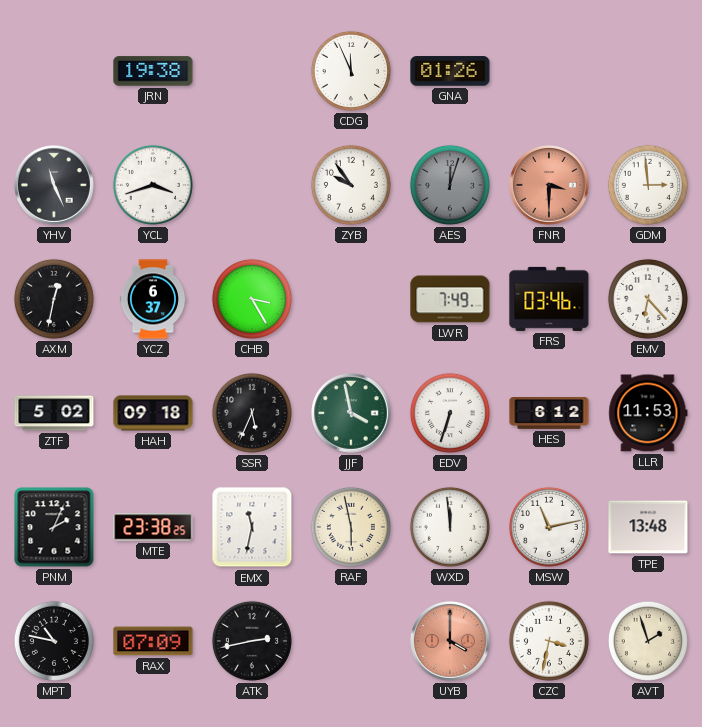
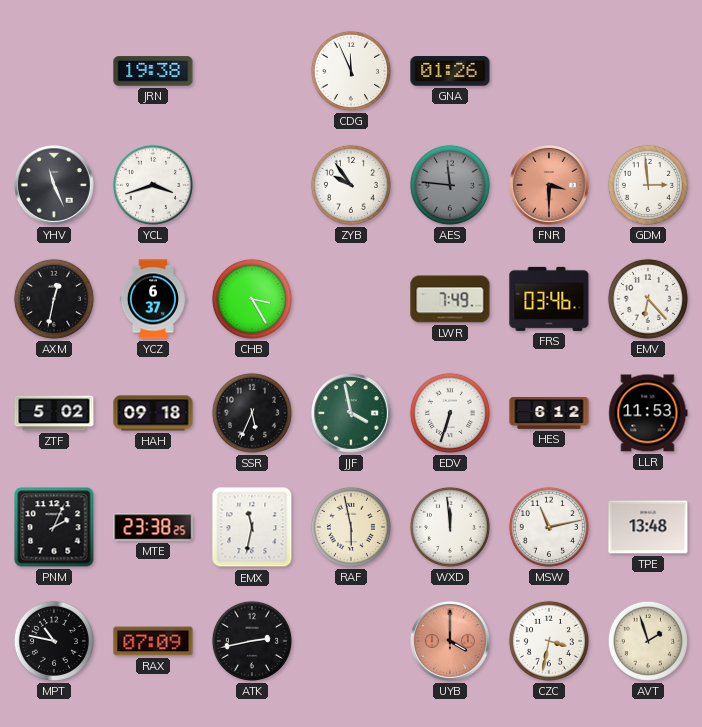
AES: 12:03 -> 11:46 (450, 185)
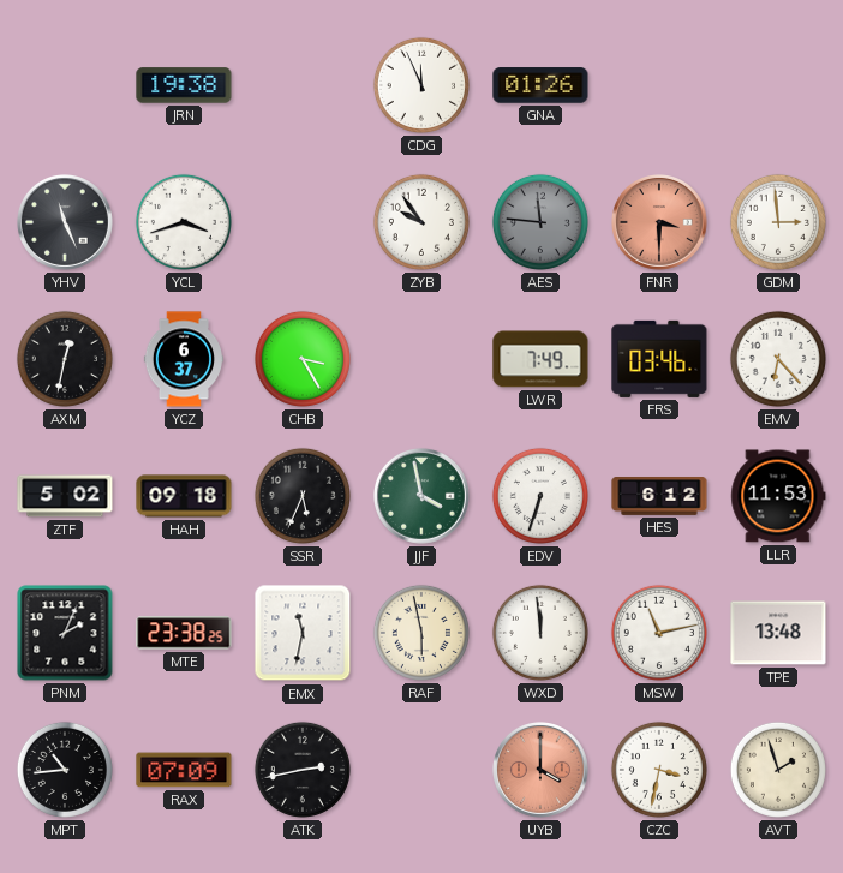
MPT: 10:47 -> 10:44 (65, 770)
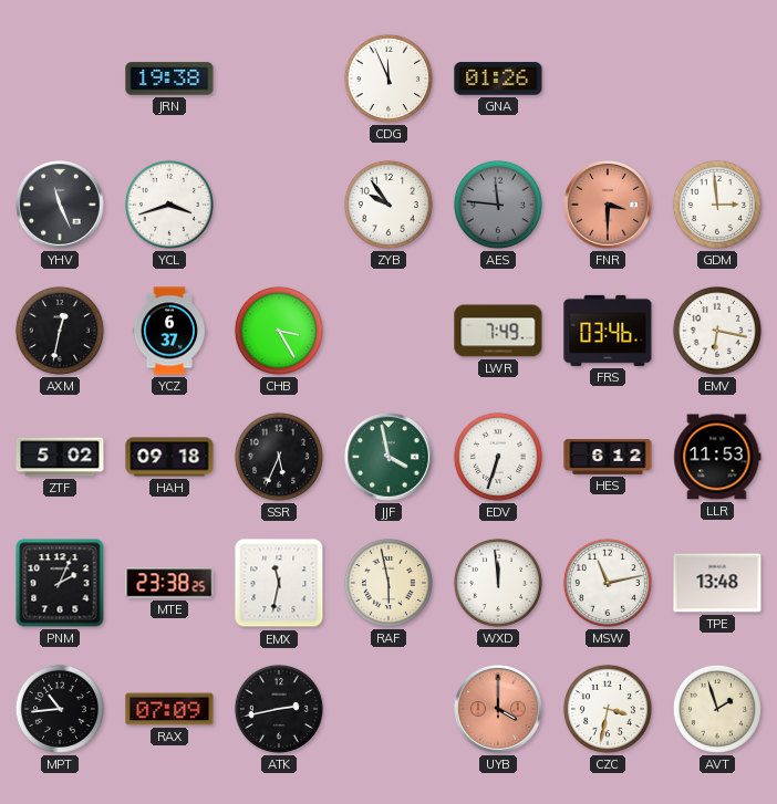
EMV: 6:23 -> 6:17 (717, 331)
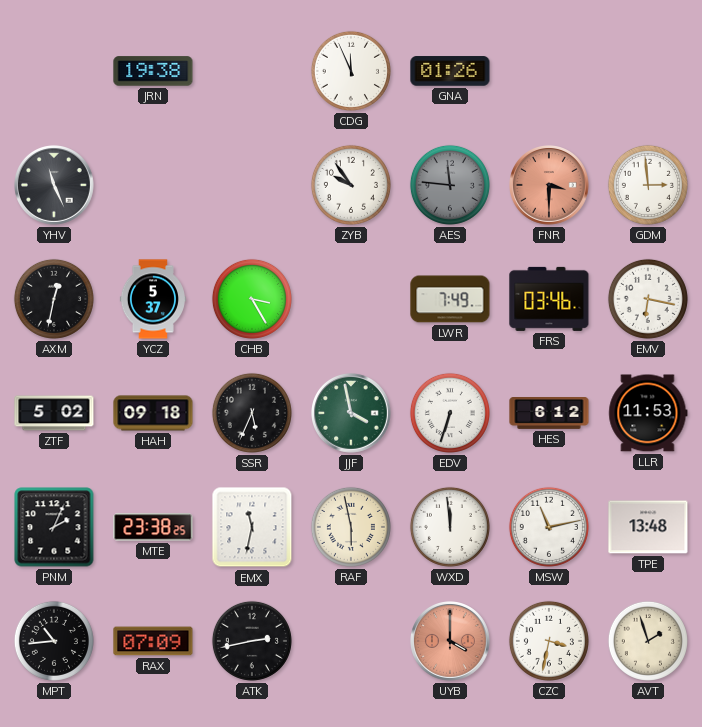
YCL: 3:42 -> none (169, 205)
YCZ: 6:37 -> 5:37 (153, 299)
